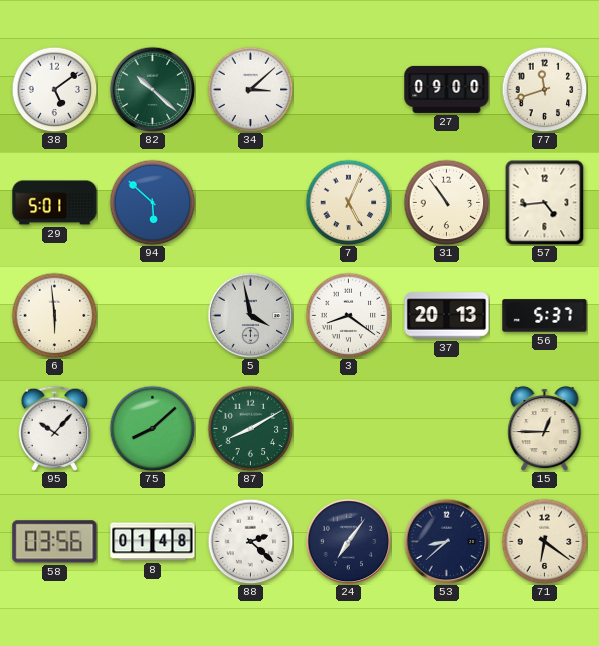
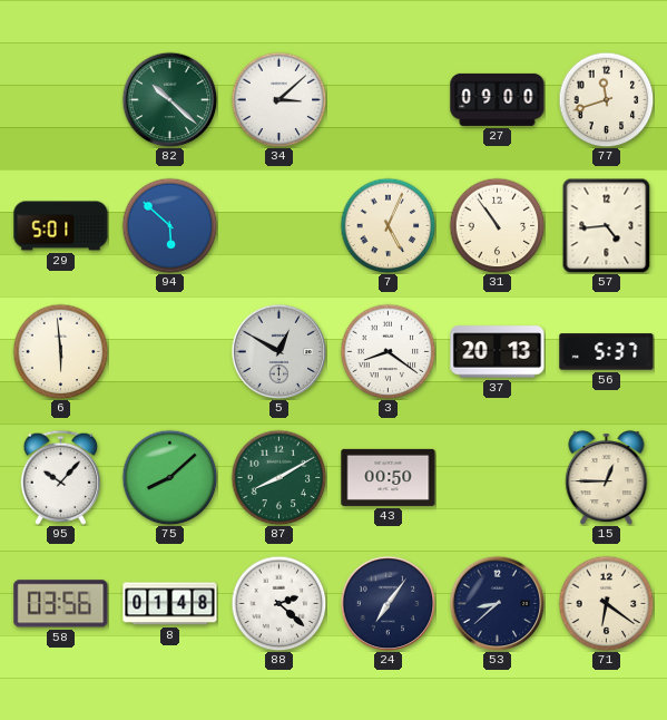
38: 5:09 -> none (54, 89)
5: 3:58 -> 12:50 (278, 351)
43: none -> 00:50 (389, 477)
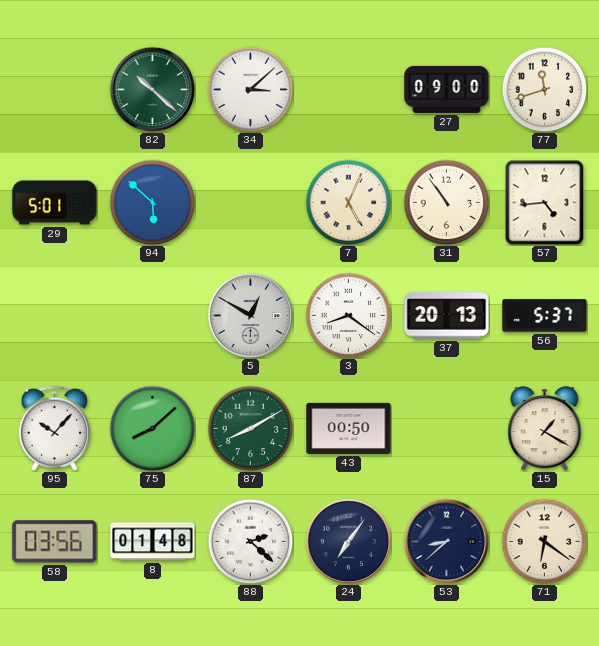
6: 5:59 -> none (60, 351)
15: 12:45 -> 1:20 (545, 428)
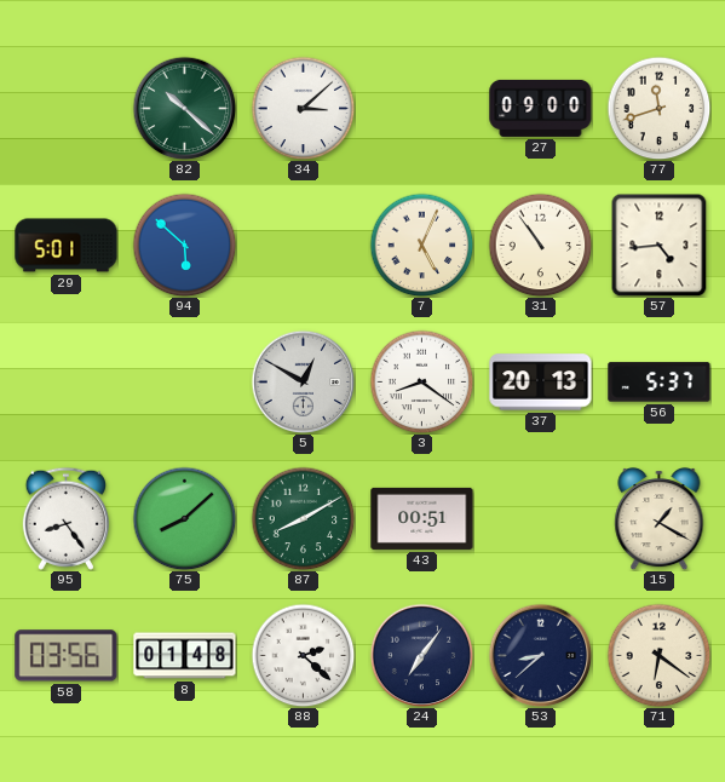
95: 10:07 -> 8:24 (65, 518)
43: 00:50 -> 00:51 (422, 518)
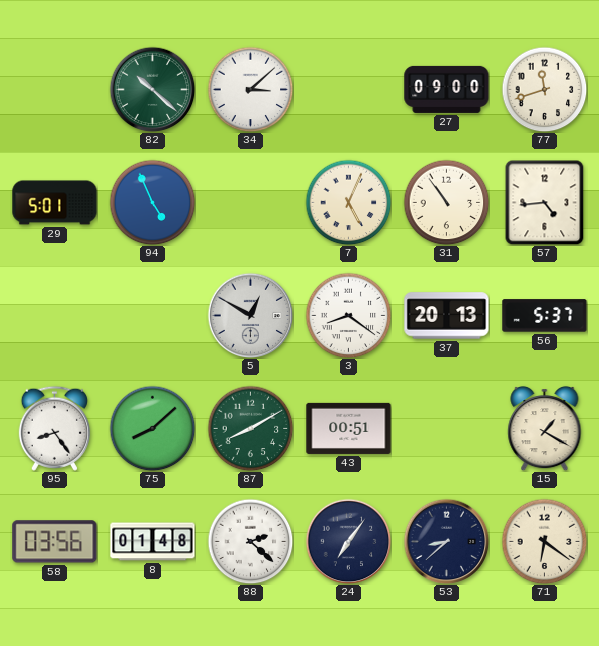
94: 5:52 -> 4:56 (152, 202)
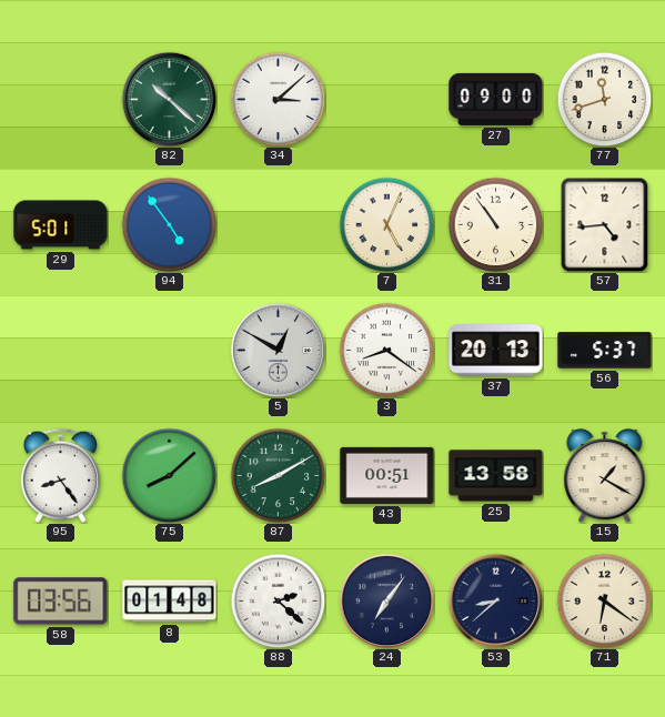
94: 4:56 -> 4:54 (169, 224)
25: none -> 13:58 (496, 476)
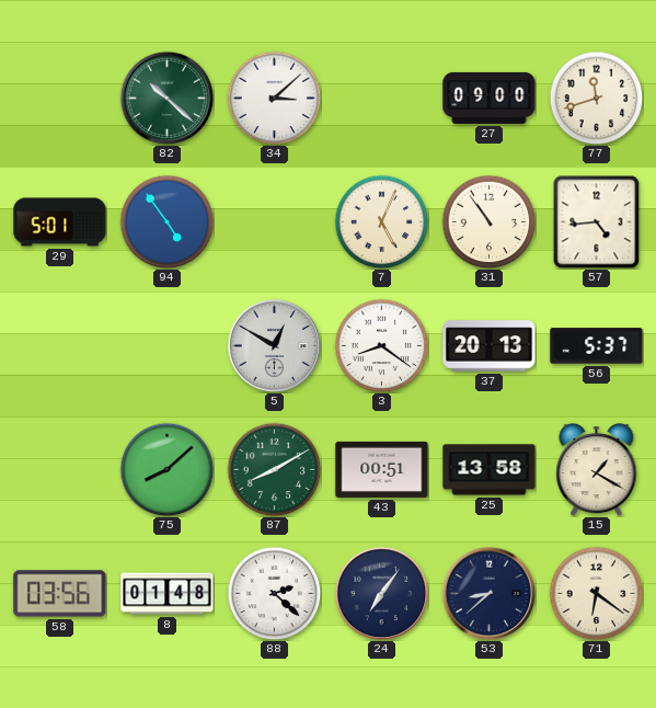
95: 8:24 -> none (60, 475)
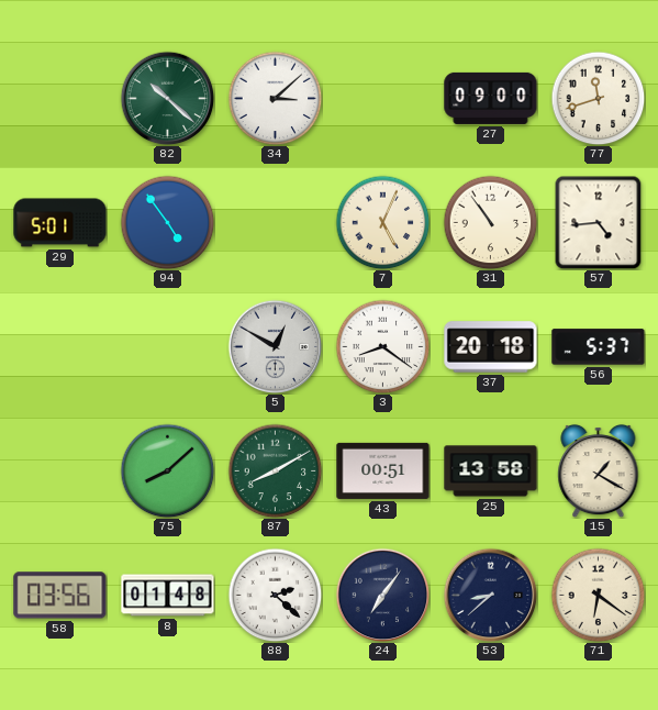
37: 20:13 -> 20:18 (491, 347)
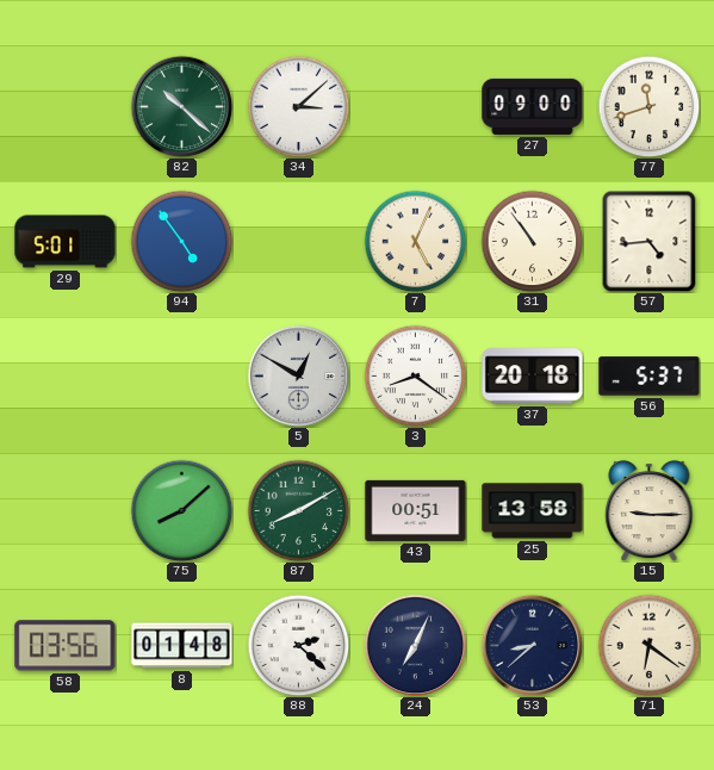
15: 1:20 -> 9:15 (650, 510)
24: 7:06 -> 7:04 (415, 645)
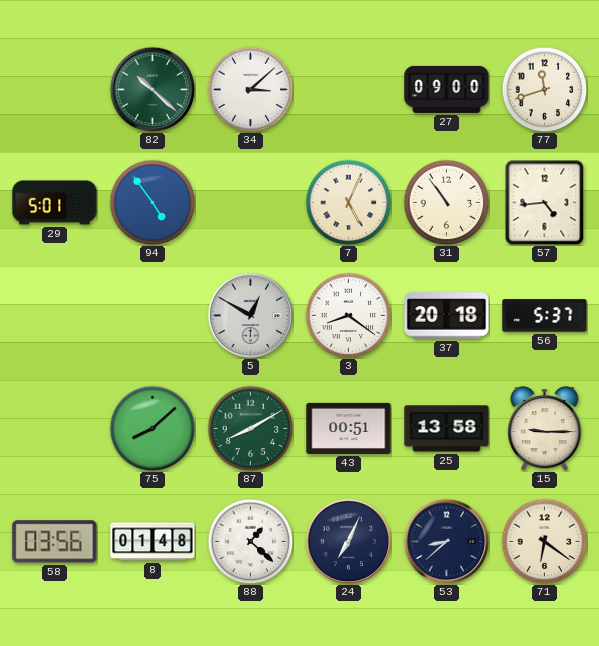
88: 2:22 -> 1:22 (250, 541)
